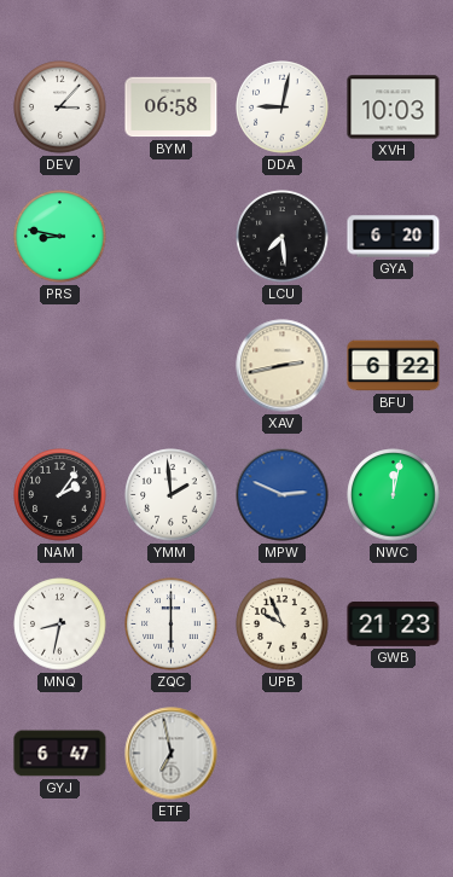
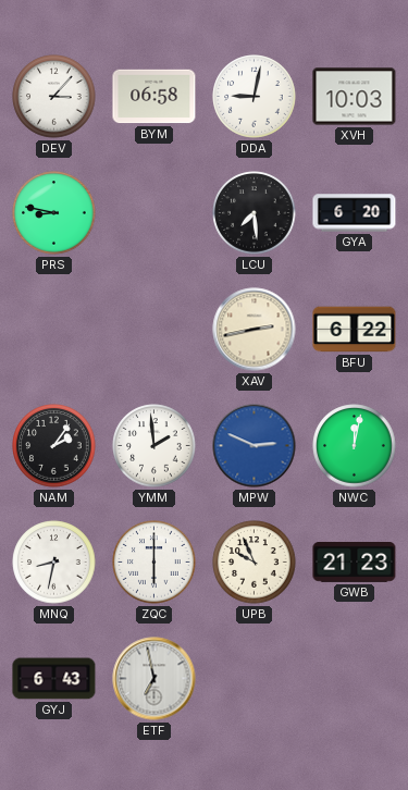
GYJ: 6:47 -> 6:43 (54, 679)
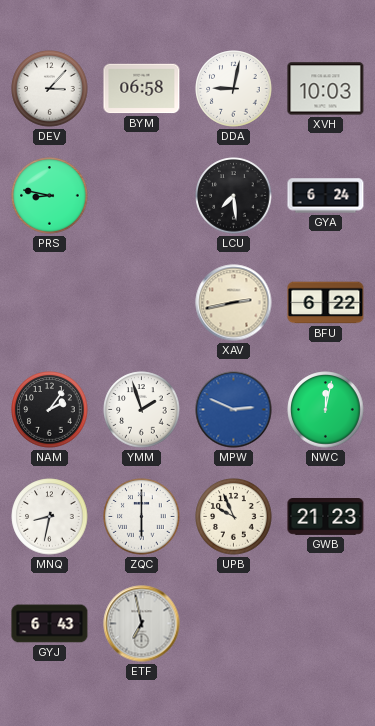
GYA: 6:20 -> 6:24 (326, 196)
YMM: 1:59 -> 1:57 (142, 410)
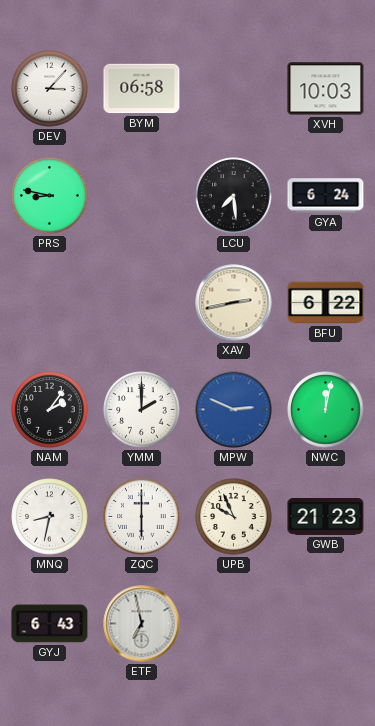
DDA: 9:02 -> none (234, 89)
YMM: 1:57 -> 2:00 (142, 410)
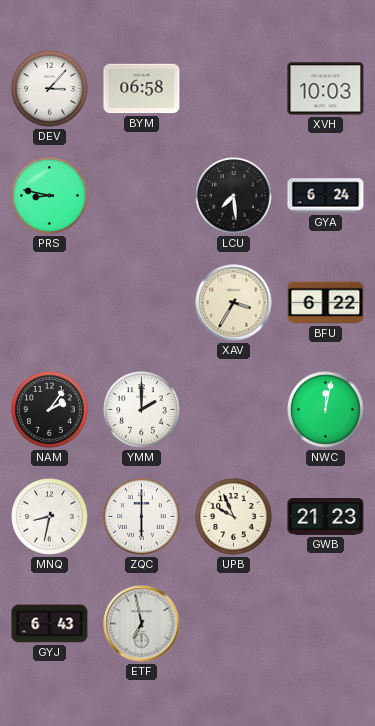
XAV: 2:43 -> 3:35 (234, 303)
MPW: 2:49 -> none (234, 410)
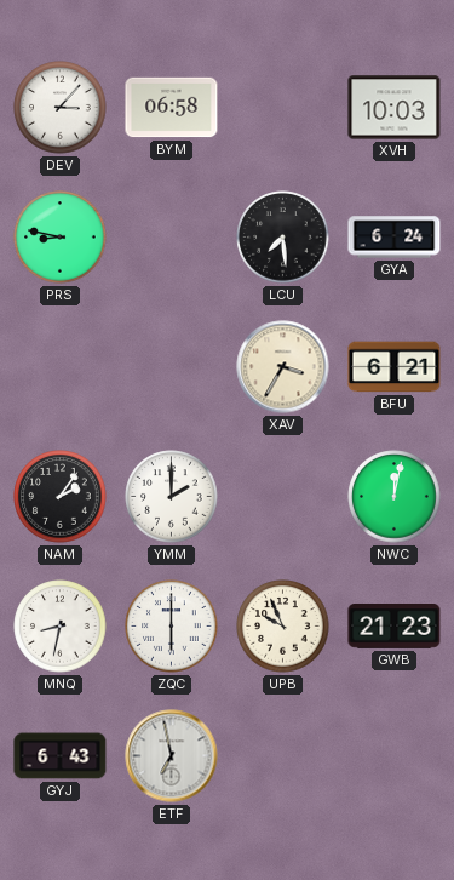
BFU: 6:22 -> 6:21 (395, 367)
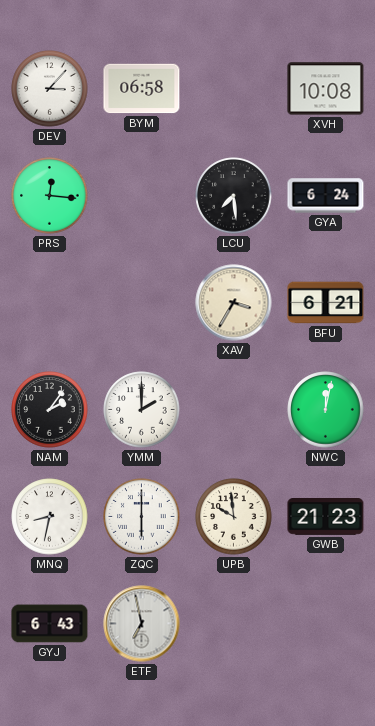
XVH: 10:03 -> 10:08 (326, 89)
PRS: 8:47 -> 12:16 (50, 196)
UPB: 9:56 -> 9:59 (234, 517)
